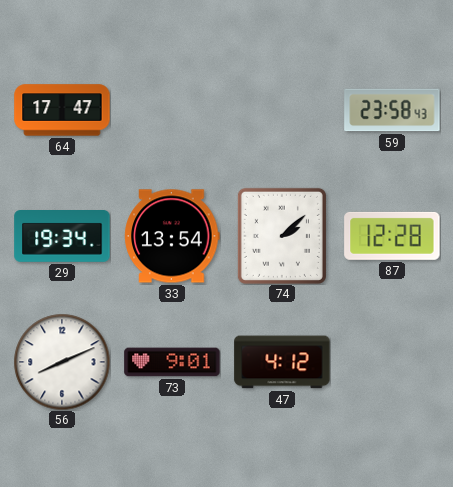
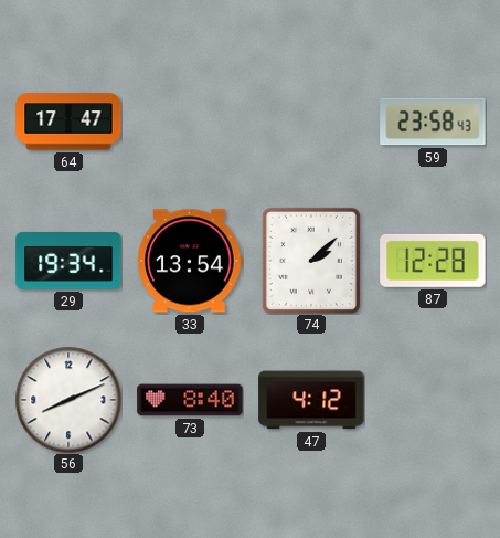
73: 9:01 -> 8:40 (190, 400)
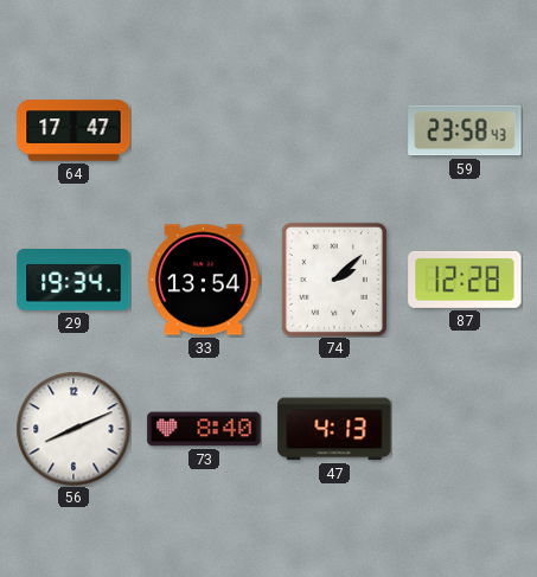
47: 4:12 -> 4:13 (334, 429)
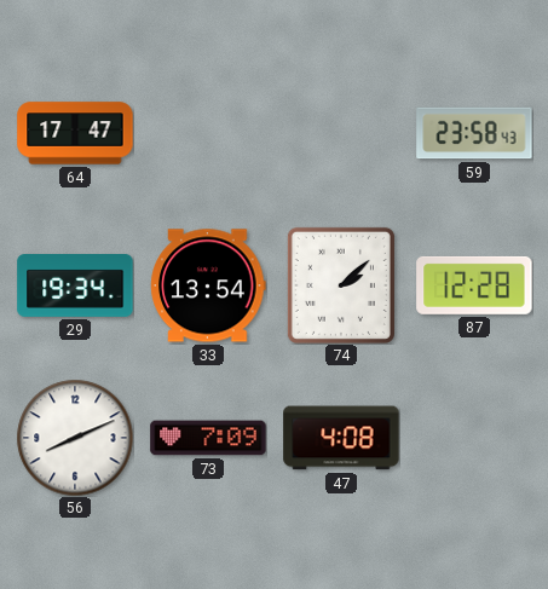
73: 8:40 -> 7:09 (208, 438)
47: 4:13 -> 4:08 (341, 438)
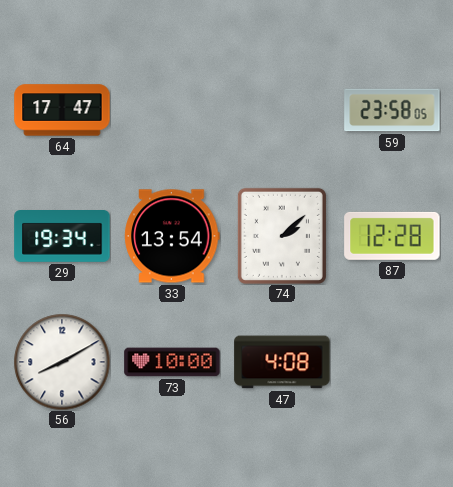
59: 23:58:43 -> 23:58:05 (392, 110)
56: 8:11 -> 8:10 (62, 362)
73: 7:09 -> 10:00 (172, 362)
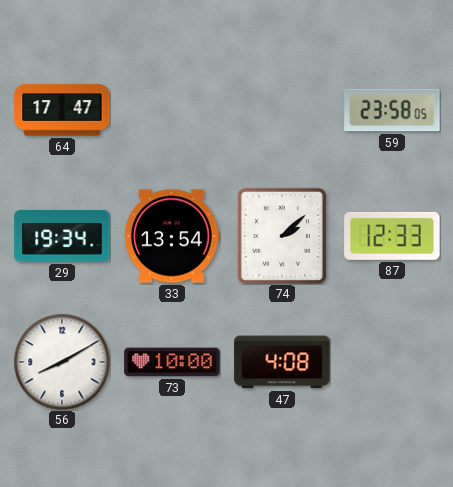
87: 12:28 -> 12:33 (392, 236)
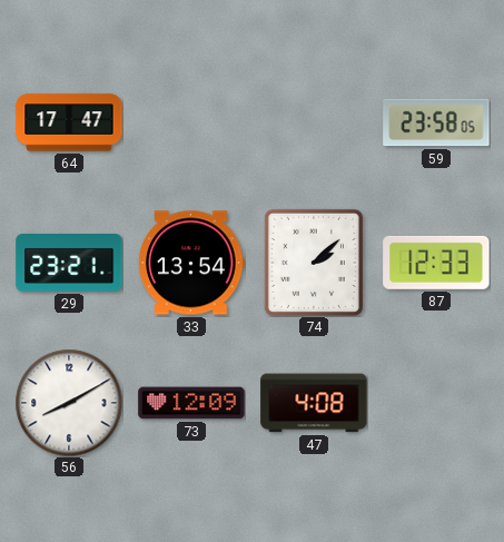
29: 19:34 -> 23:21 (69, 264)
73: 10:00 -> 12:09 (191, 403)
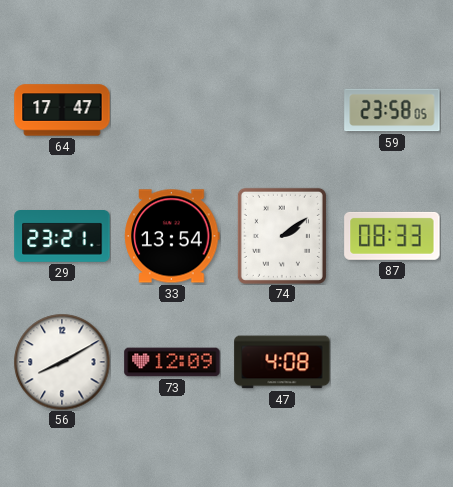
74: 2:08 -> 2:09 (282, 236)
87: 12:33 -> 08:33 (392, 236)
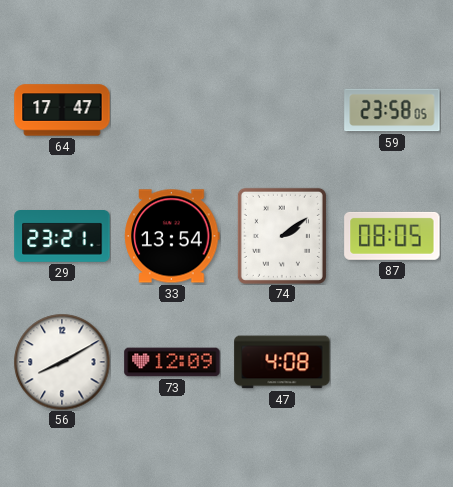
87: 08:33 -> 08:05 (392, 236)
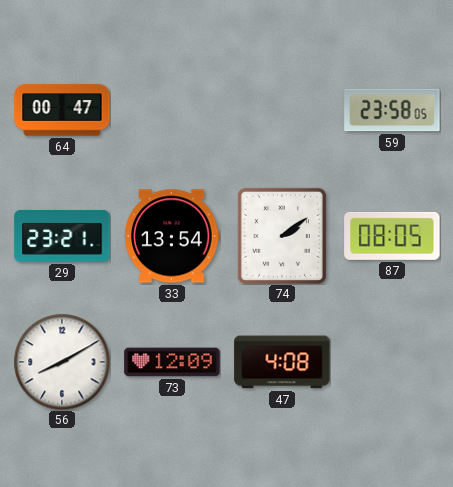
64: 17:47 -> 00:47 (62, 110)
